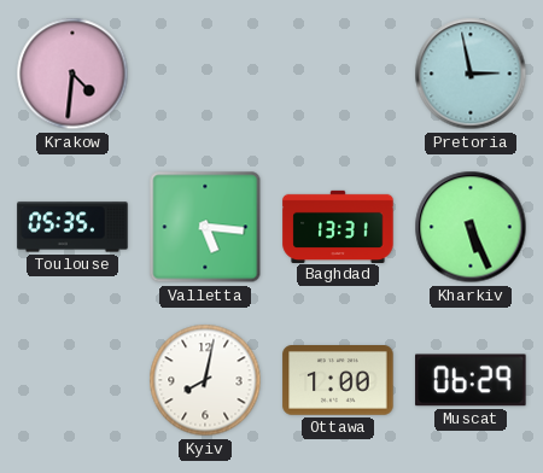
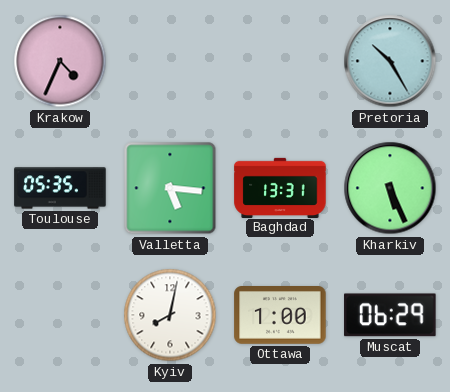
Krakow: 4:31 -> 4:34 (60, 61)
Pretoria: 2:58 -> 10:25 (390, 61)
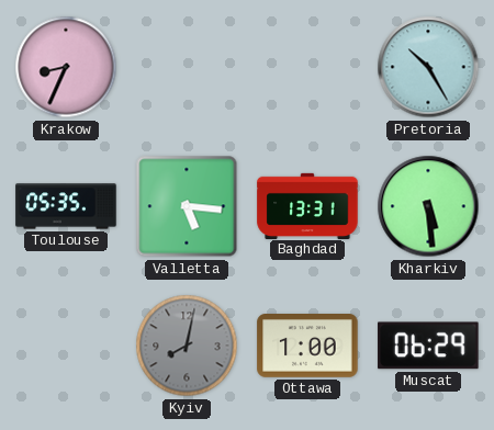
Krakow: 4:34 -> 8:34 (66, 67)
Kharkiv: 5:26 -> 5:29 (428, 206)
Kyiv dial: white -> grey (187, 346)
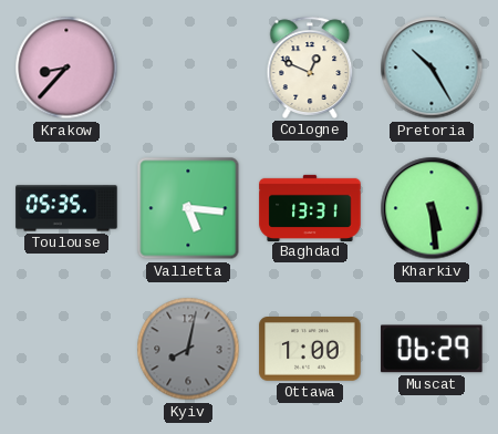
Krakow: 8:34 -> 8:37 (66, 68)
Cologne: none -> 12:49 (310, 68)
